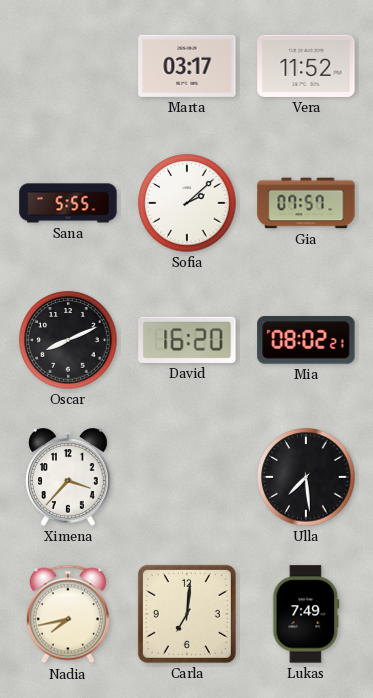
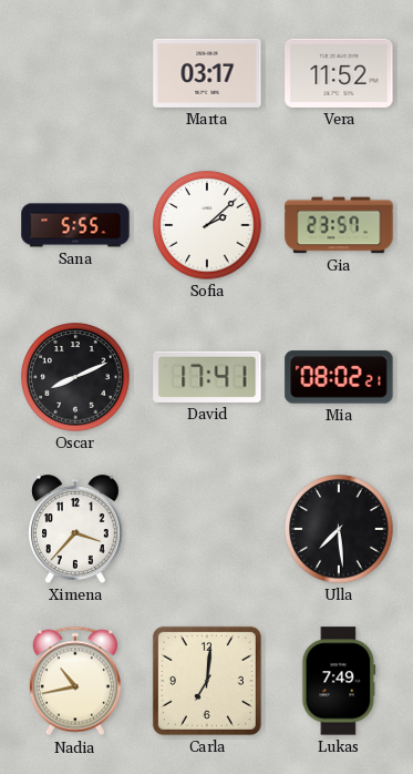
Gia: 07:57 -> 23:57 (339, 225)
David: 16:20 -> 17:41 (207, 377)
Nadia: 7:43 -> 10:43 (75, 681)
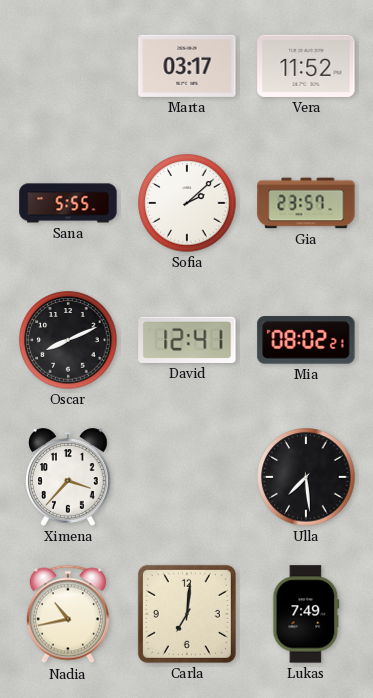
David: 17:41 -> 12:41 (187, 340)
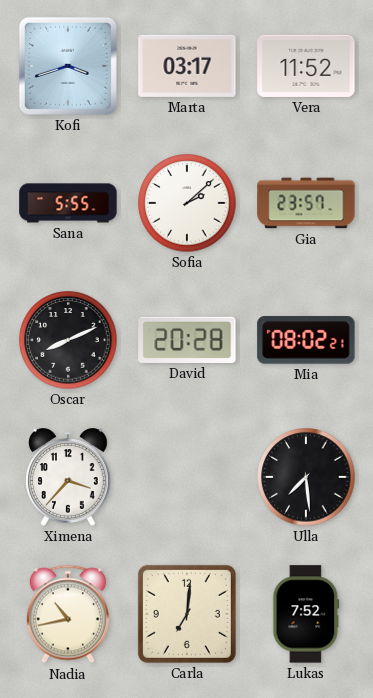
Kofi: none -> 3:42 (68, 66)
David: 12:41 -> 20:28 (187, 340)
Lukas: 7:49 -> 7:52 (306, 614)
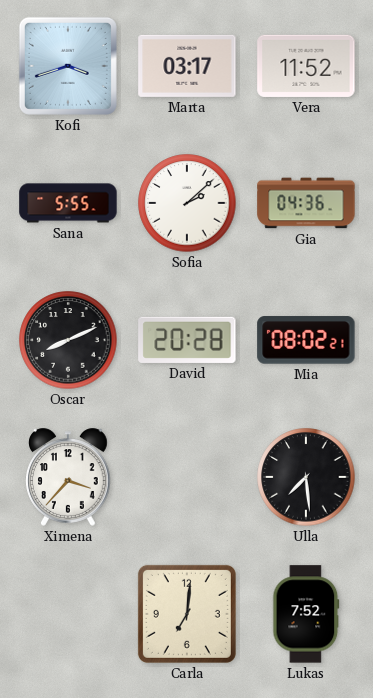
Gia: 23:57 -> 04:36 (306, 203)
Nadia: 10:43 -> none (68, 614)
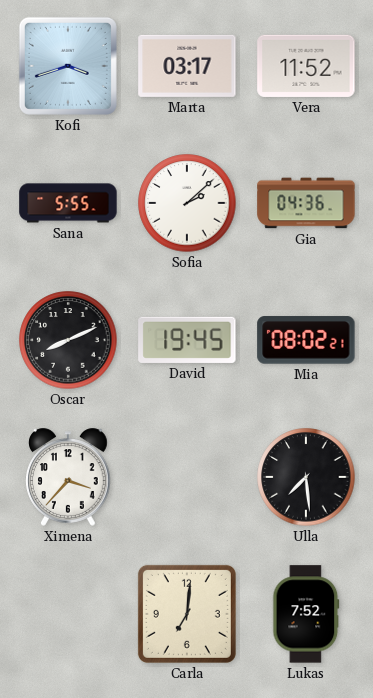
David: 20:28 -> 19:45 (187, 340)
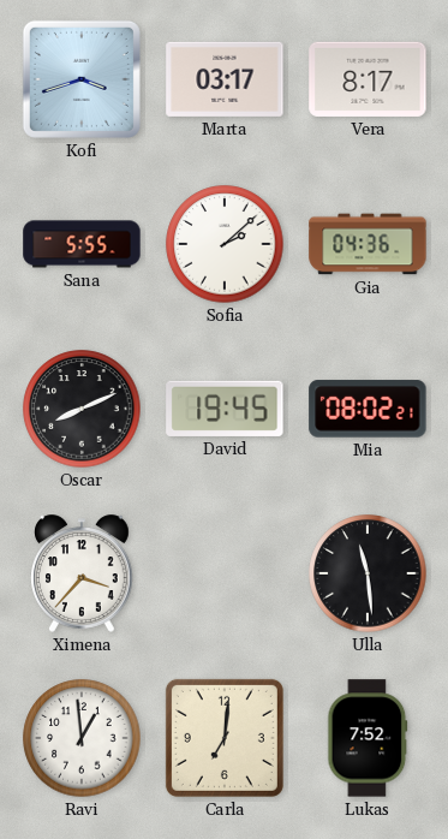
Vera: 11:52 -> 8:17 (368, 79)
Ulla: 7:29 -> 11:29 (368, 573)
Ravi: none -> 12:59 (82, 738)
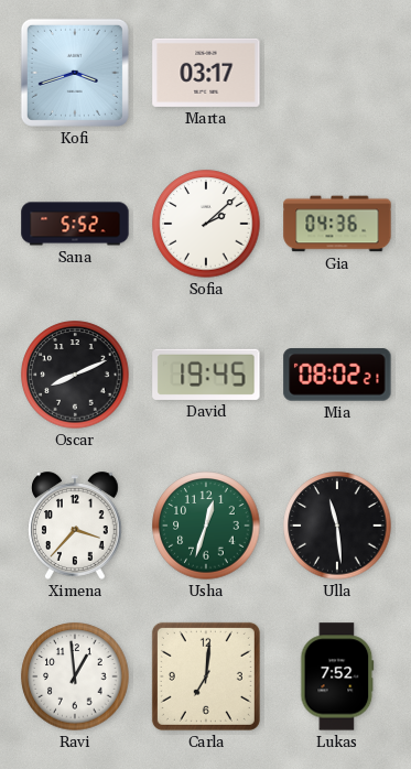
Vera: 8:17 -> none (368, 79)
Sana: 5:55 -> 5:52 (75, 224)
Usha: none -> 12:33 (206, 526)
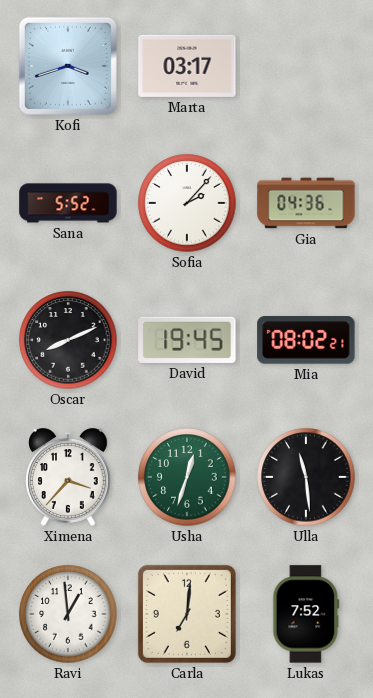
Sofia: 2:08 -> 2:07 (187, 203)
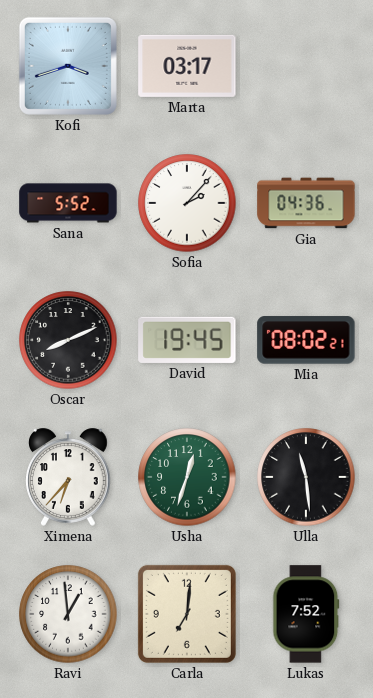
Ximena: 3:37 -> 6:37 (69, 477)
